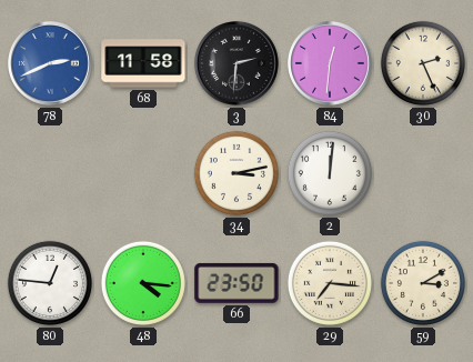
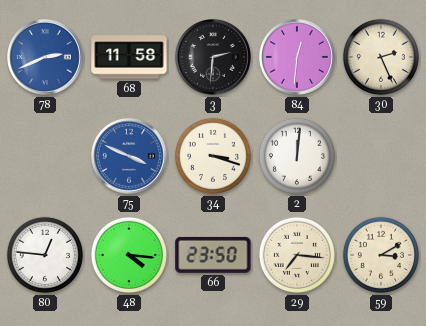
75: none -> 3:49 (129, 156)
34: 3:13 -> 3:18 (213, 156)
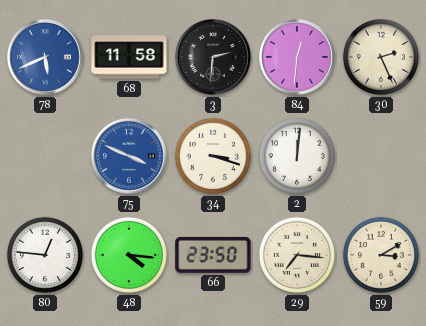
78: 2:41 -> 5:41 (45, 57)
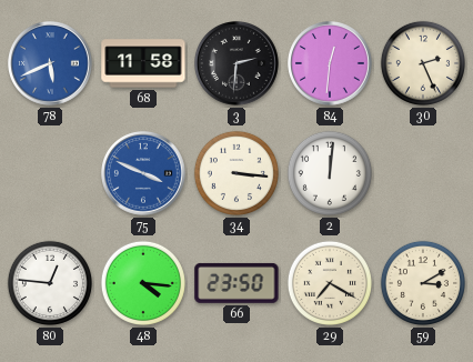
34: 3:18 -> 3:16 (236, 173)
29: 7:16 -> 7:20 (330, 283)
